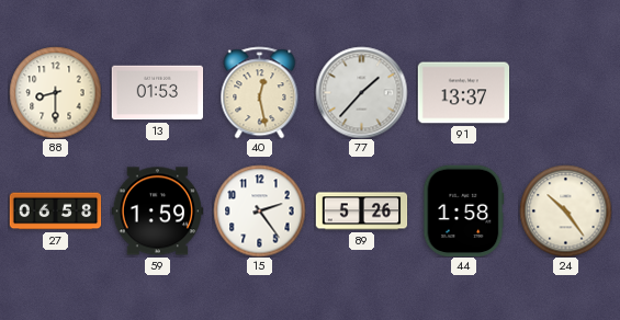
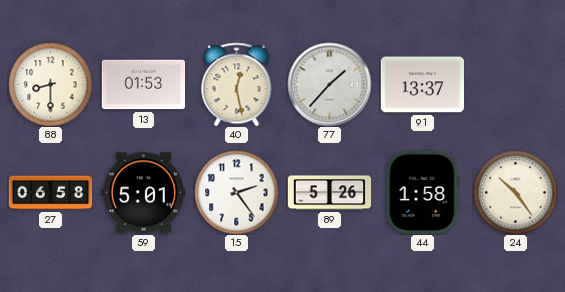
59: 1:59 -> 5:01 (143, 193)
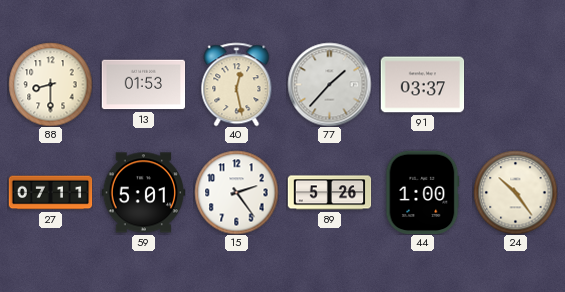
91: 13:37 -> 03:37 (422, 85)
27: 06:58 -> 07:11 (50, 193)
44: 1:58 -> 1:00 (423, 192)
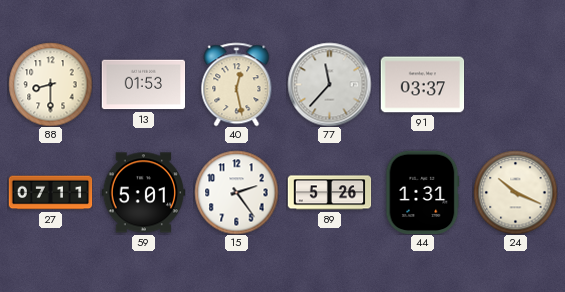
77: 1:37 -> 11:37 (329, 84)
44: 1:00 -> 1:31 (423, 192)
24: 10:24 -> 10:19 (515, 192)
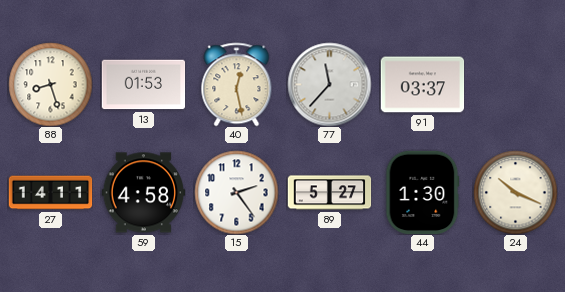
88: 8:30 -> 8:27 (50, 84)
27: 07:11 -> 14:11 (50, 193)
59: 5:01 -> 4:58 (143, 193)
89: 5:26 -> 5:27 (329, 193)
44: 1:31 -> 1:30 (423, 192)
